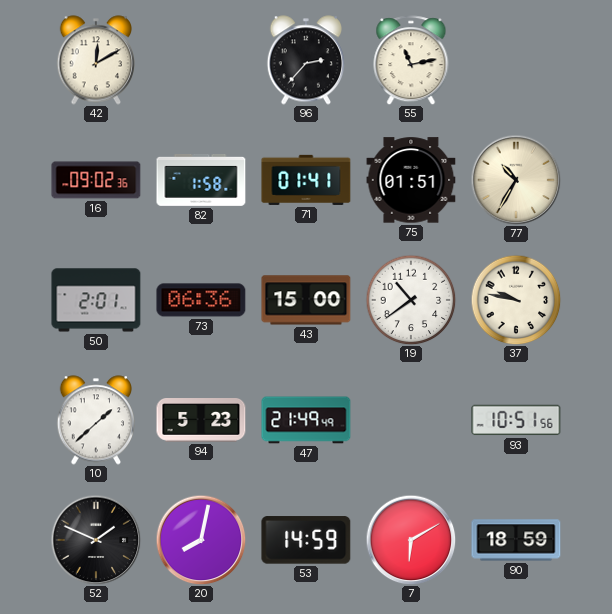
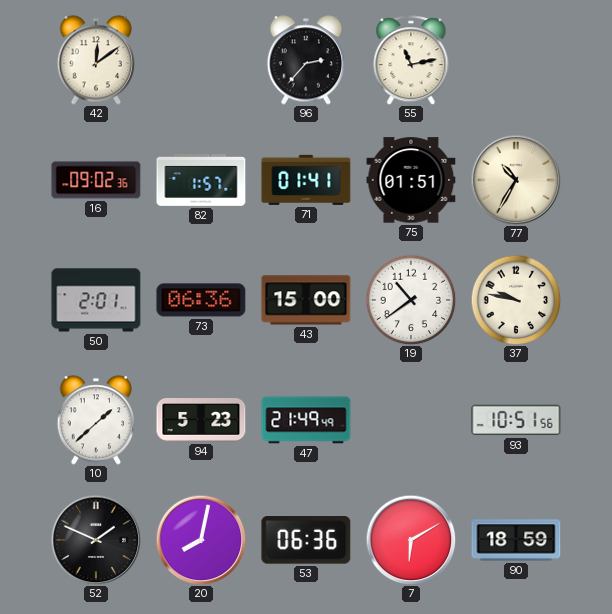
42: 12:10 -> 12:09 (95, 60)
82: 1:58 -> 1:57 (201, 180)
53: 14:59 -> 06:36 (306, 540)
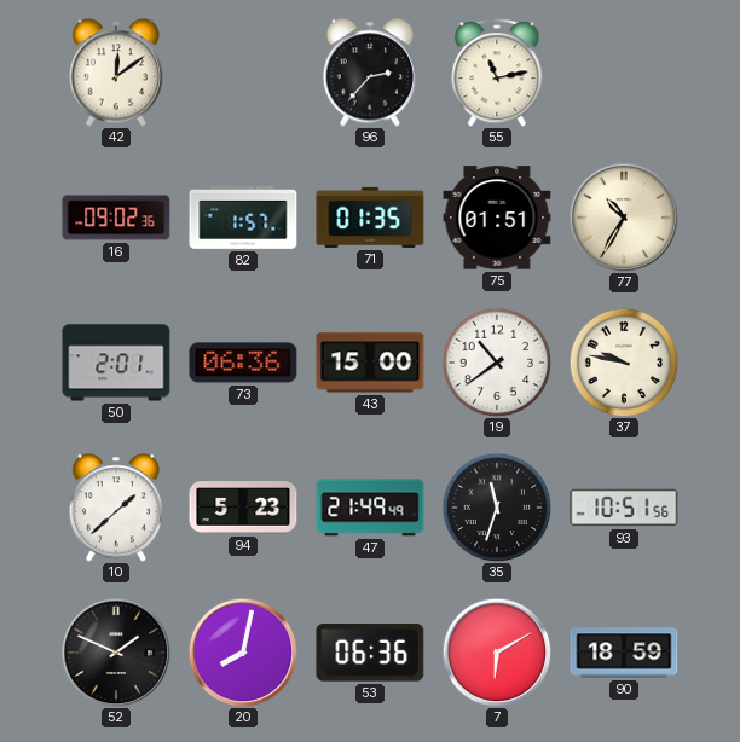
71: 01:41 -> 01:35 (370, 218)
35: none -> 11:33 (497, 508)
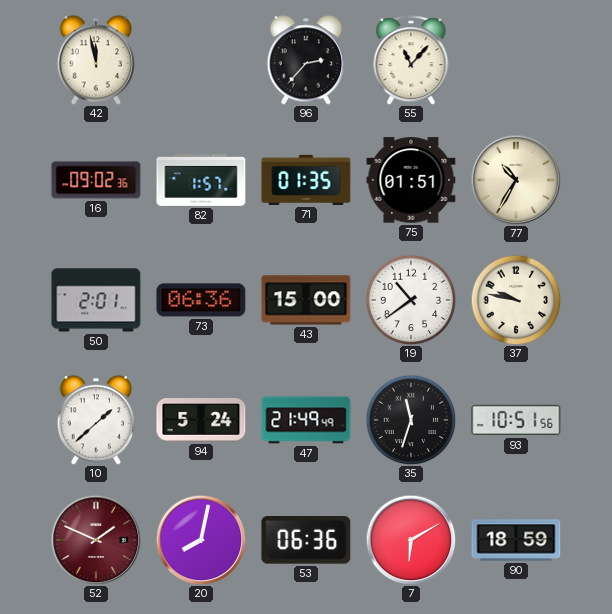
42: 12:09 -> 11:58 (95, 60)
55: 11:13 -> 11:07 (411, 60)
94: 5:23 -> 5:24 (201, 421)
52 dial: black -> burgundy (96, 540)
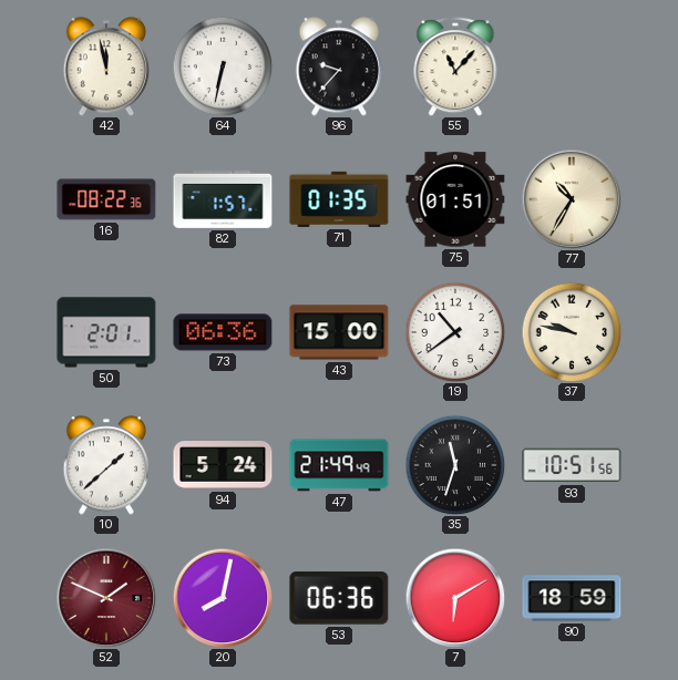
64: none -> 6:32 (223, 66)
96: 2:37 -> 9:37 (338, 66)
16: 09:02 -> 08:22 (106, 199)
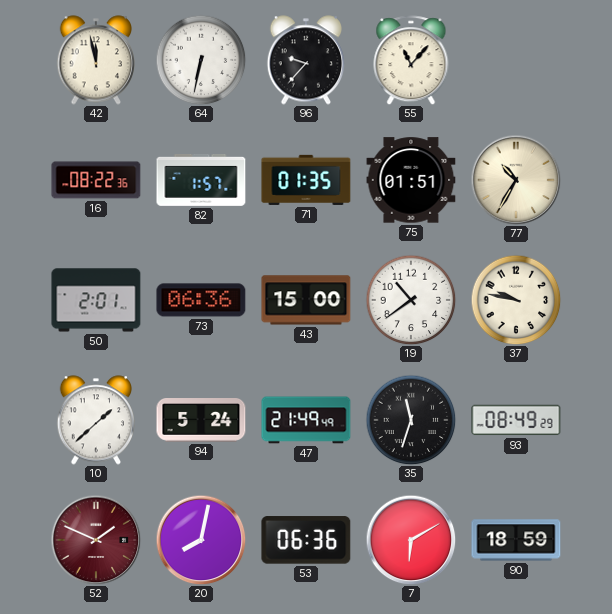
93: 10:51 -> 08:49 (516, 420)
